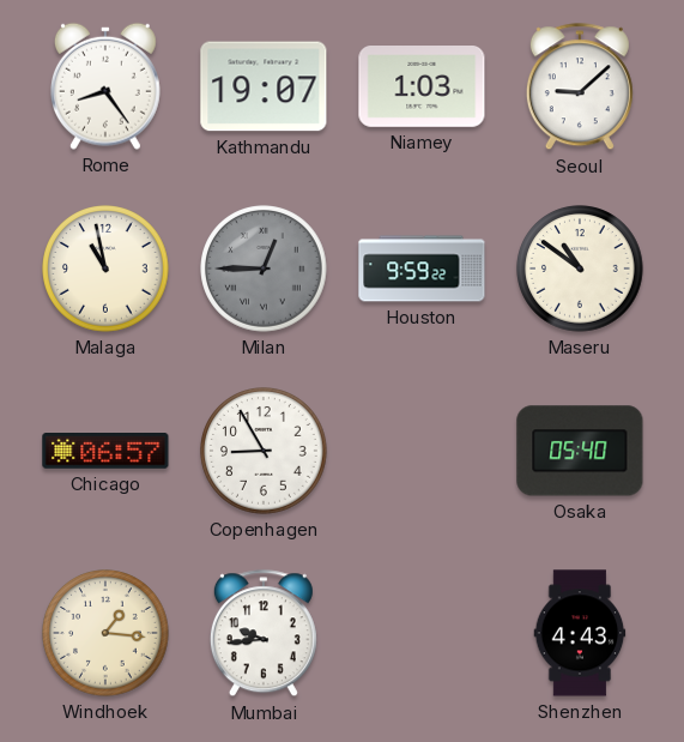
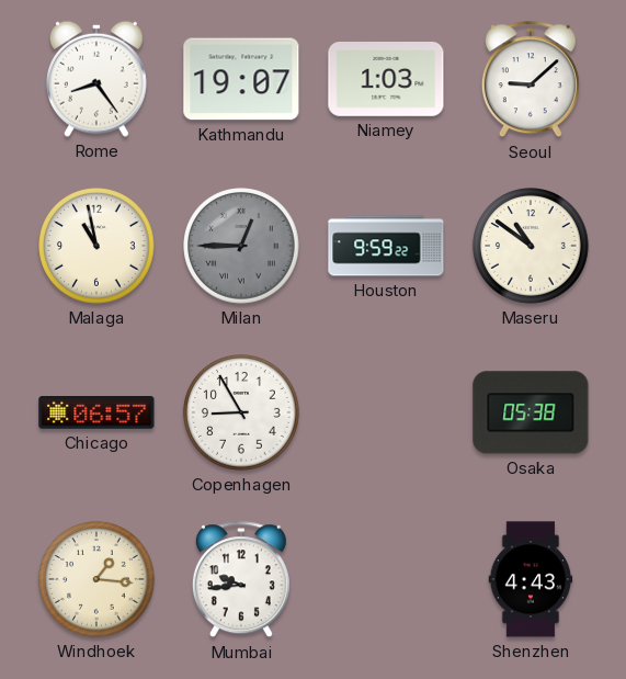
Osaka: 05:40 -> 05:38 (531, 412)
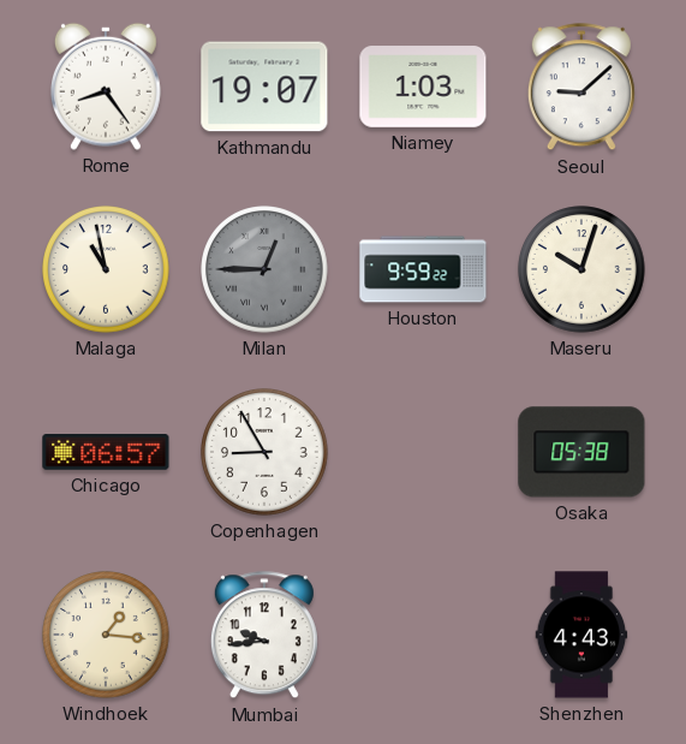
Maseru: 10:51 -> 10:03 (581, 269)
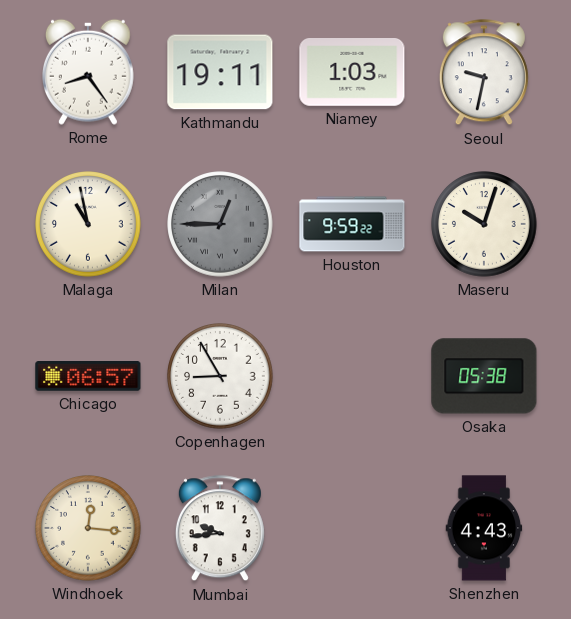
Kathmandu: 19:07 -> 19:11 (220, 72)
Seoul: 9:08 -> 9:32 (484, 73)
Windhoek: 1:16 -> 12:16 (88, 528)
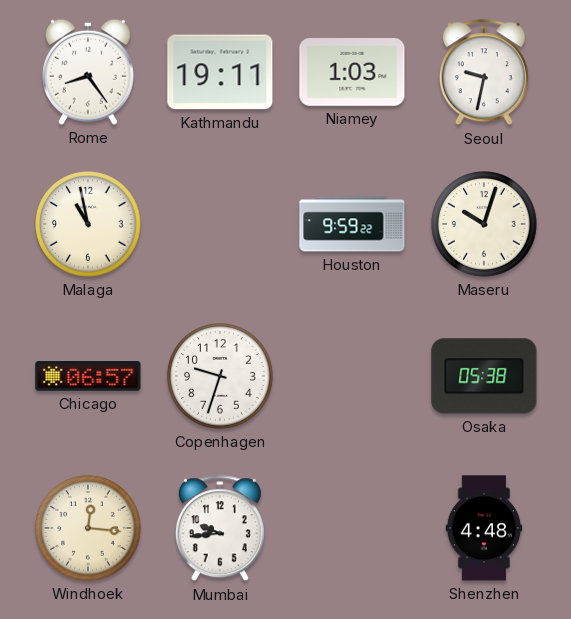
Milan: 12:45 -> none (220, 224)
Copenhagen: 8:55 -> 9:33 (220, 376)
Shenzhen: 4:43 -> 4:48 (484, 528)
